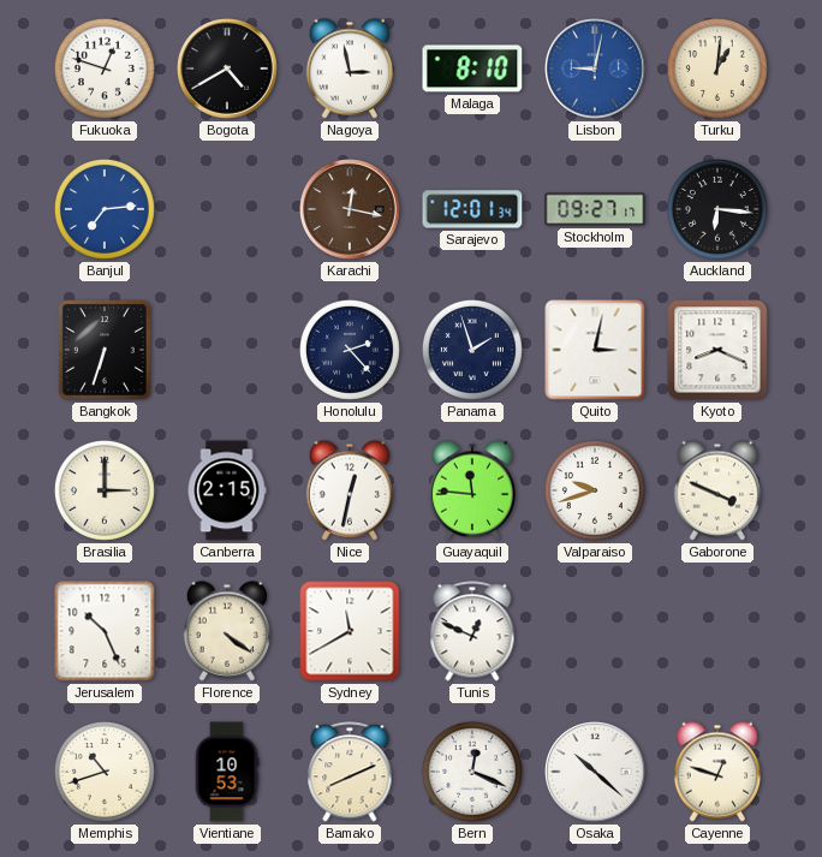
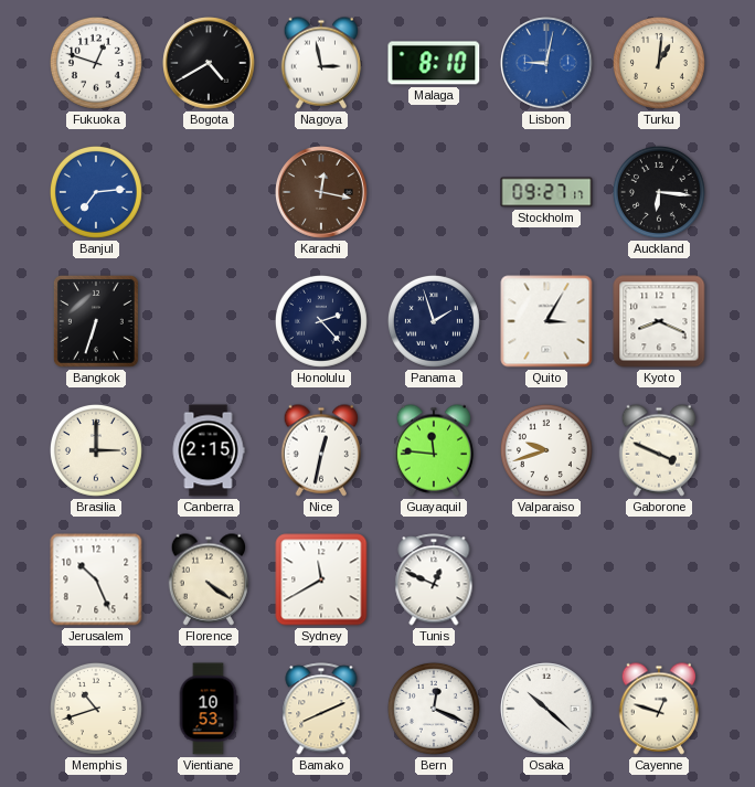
Sarajevo: 12:01 -> none (472, 209)
Quito: 3:02 -> 3:05 (546, 321)
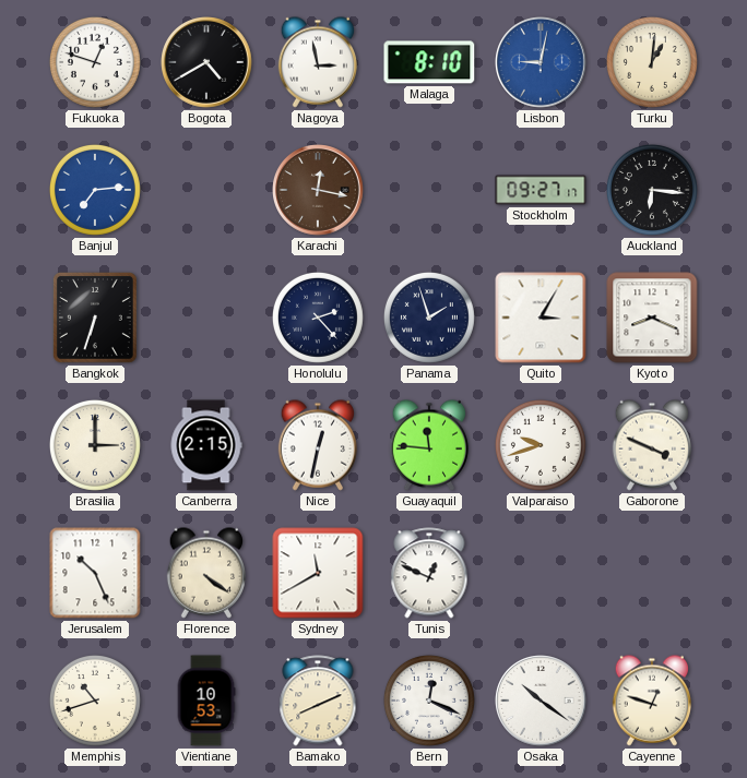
Osaka: 10:22 -> 10:21 (541, 701)
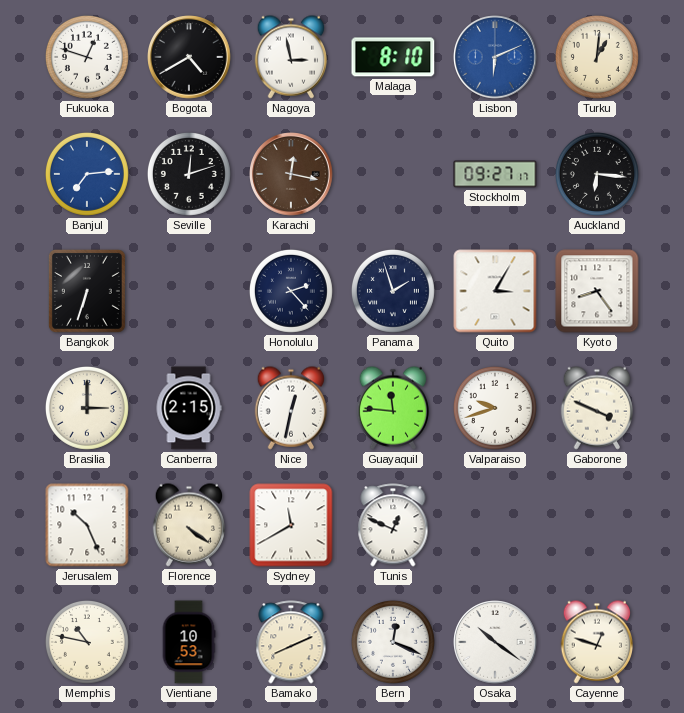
Lisbon: 9:02 -> 6:11 (495, 57)
Seville: none -> 12:12 (189, 174)
Kyoto: 8:19 -> 8:24 (597, 291)
Memphis: 10:42 -> 10:47 (87, 642)
